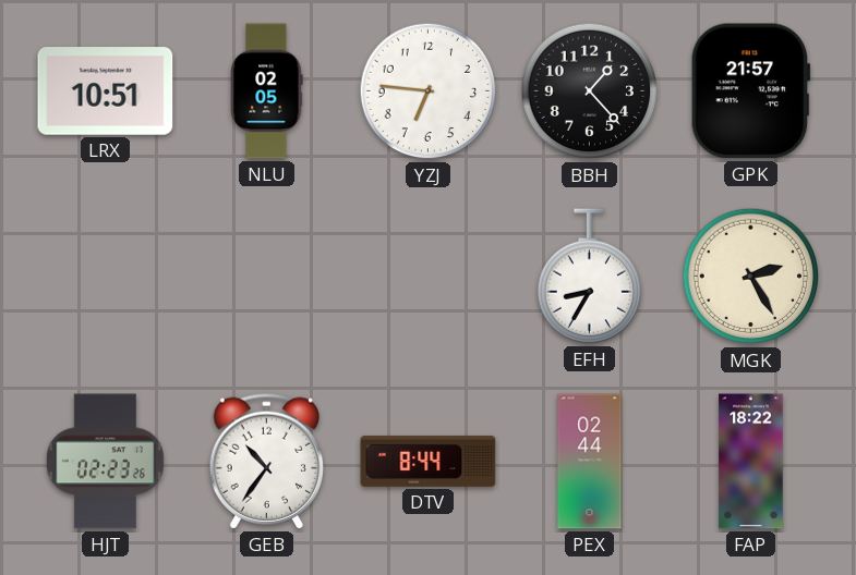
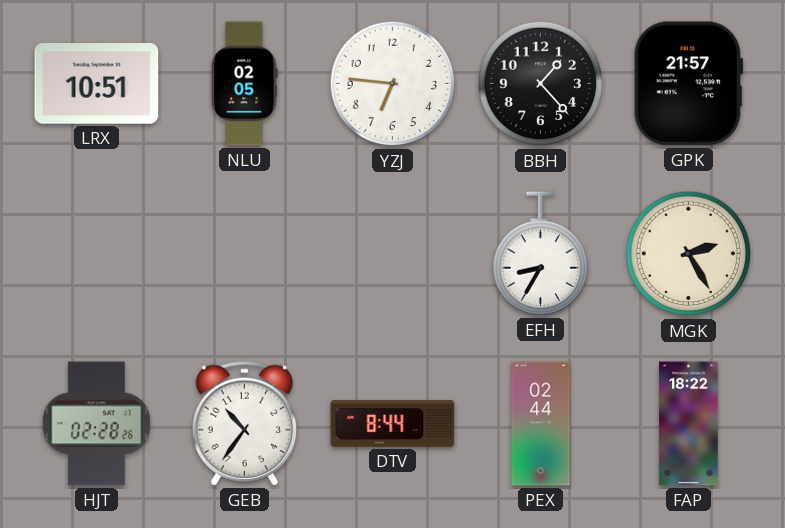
HJT: 02:23 -> 02:28 (96, 424)
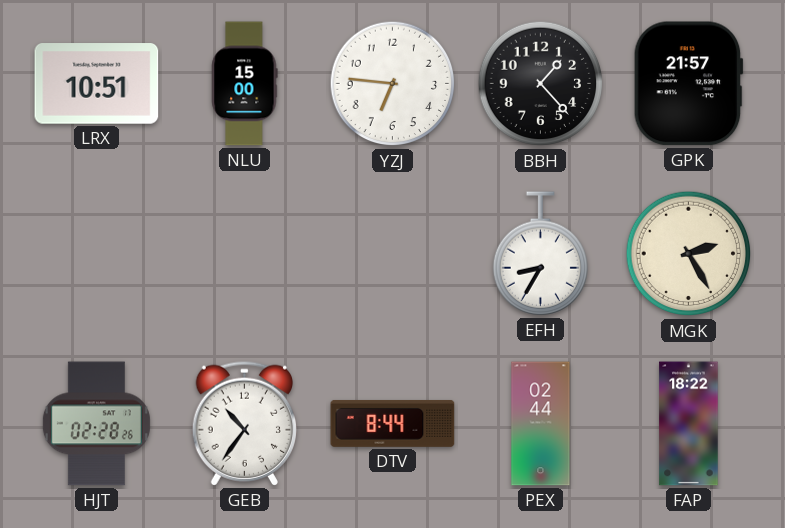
NLU: 02:05 -> 15:00 (245, 84)
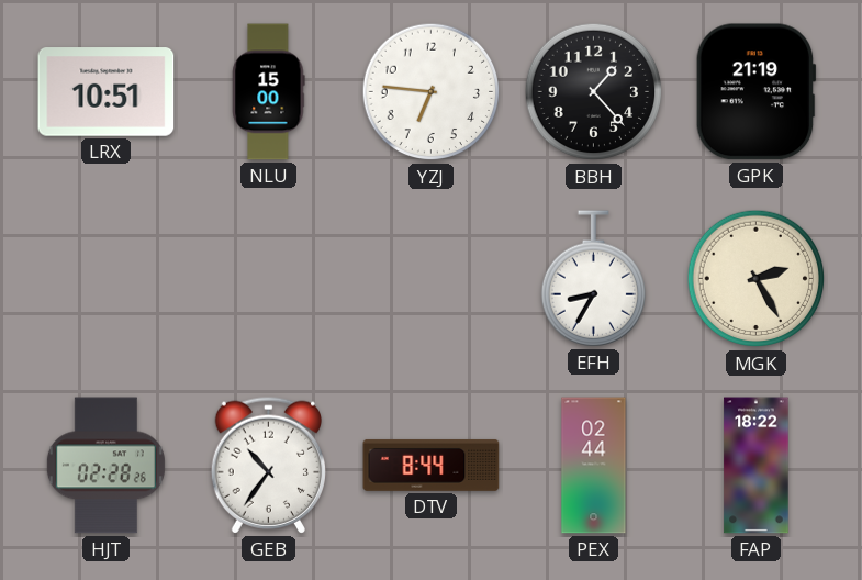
GPK: 21:57 -> 21:19 (755, 92)
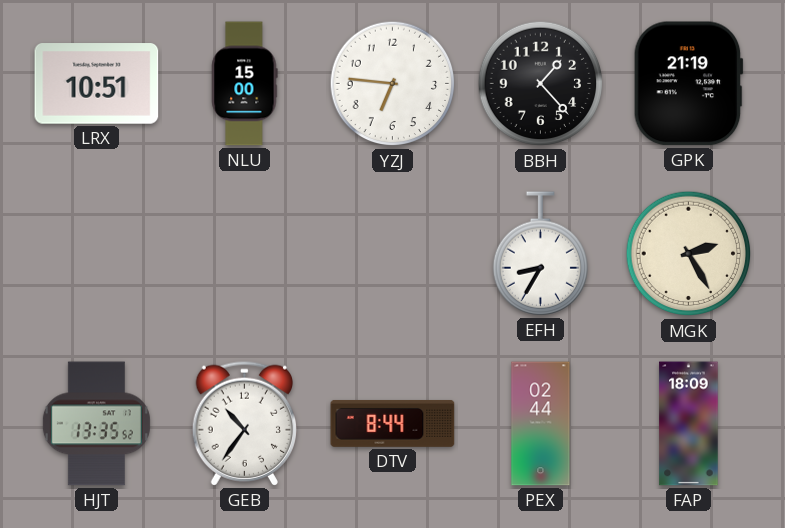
HJT: 02:28 -> 13:35 (96, 424)
FAP: 18:22 -> 18:09 (689, 424)
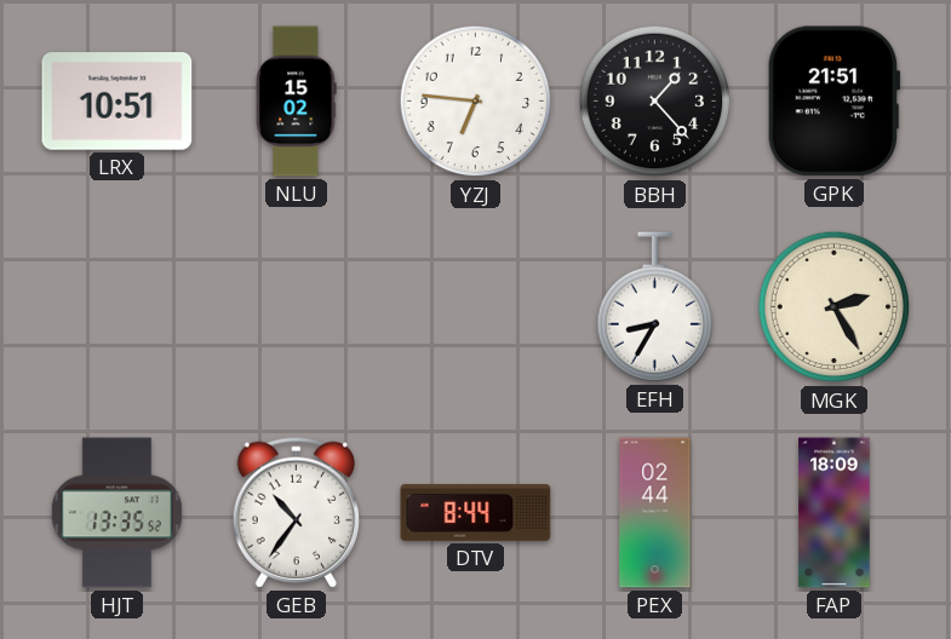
NLU: 15:00 -> 15:02 (297, 102)
GPK: 21:19 -> 21:51 (833, 102)
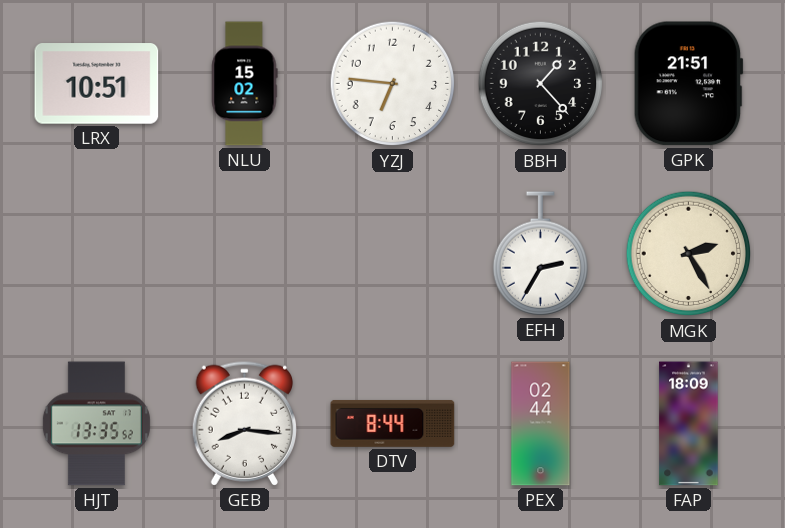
EFH: 8:35 -> 2:35 (540, 254)
GEB: 10:36 -> 8:16 (244, 423)
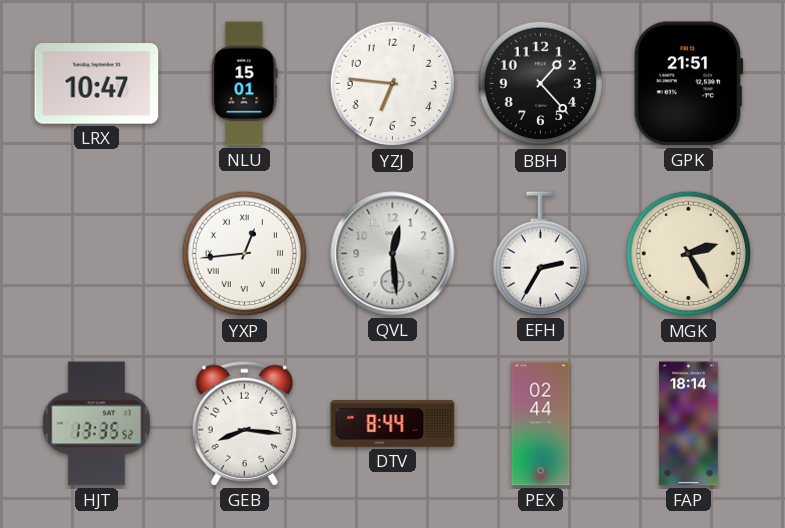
LRX: 10:51 -> 10:47 (97, 84)
NLU: 15:02 -> 15:01 (245, 84)
YXP: none -> 12:44 (245, 254)
QVL: none -> 12:29 (393, 254)
FAP: 18:09 -> 18:14 (689, 424)
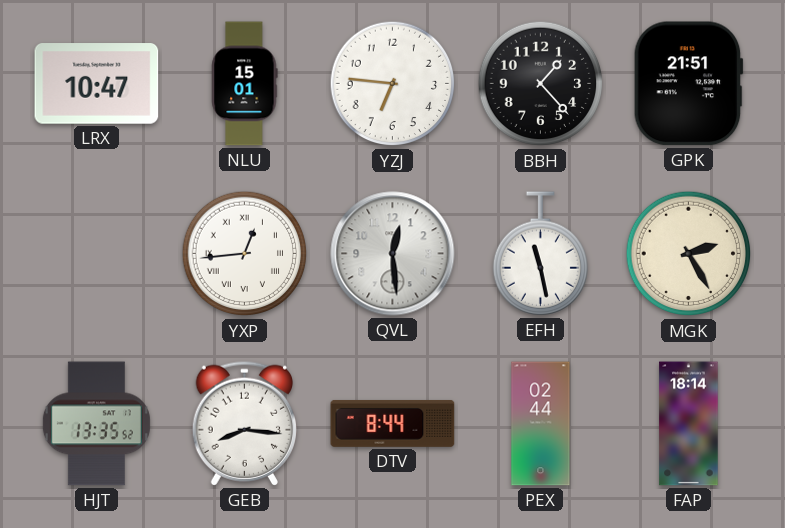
EFH: 2:35 -> 11:28 (540, 254)
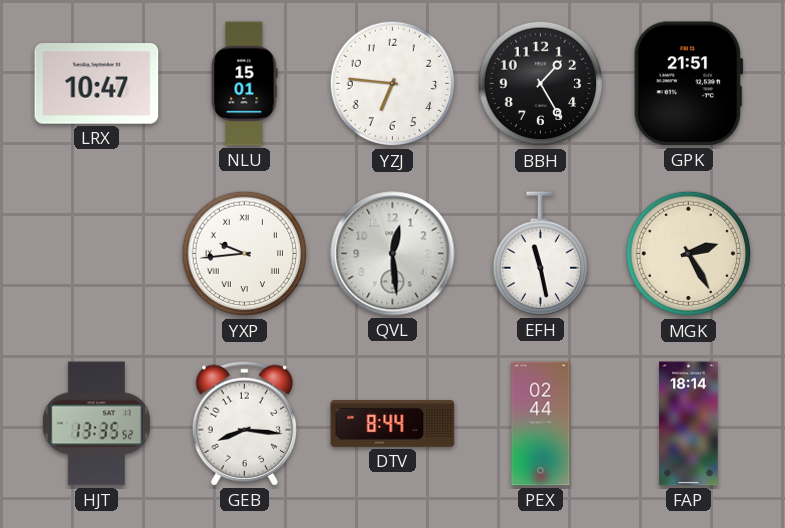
BBH: 1:23 -> 1:25 (541, 84)
YXP: 12:44 -> 9:44 (245, 254)
